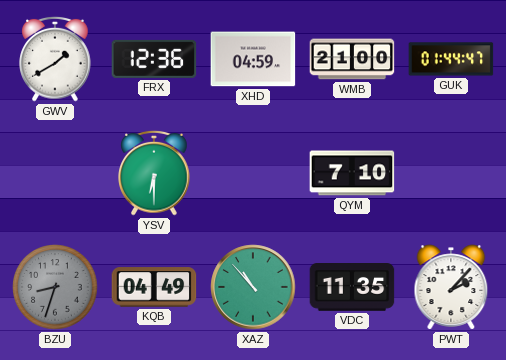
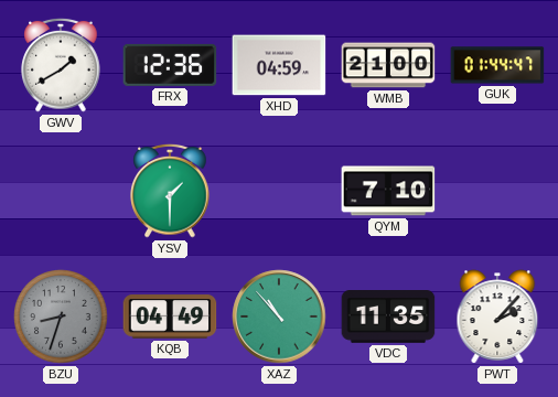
YSV: 6:30 -> 1:30 (170, 191)
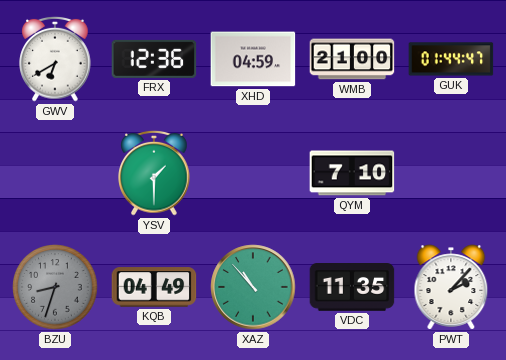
GWV: 1:40 -> 6:40 (55, 59)
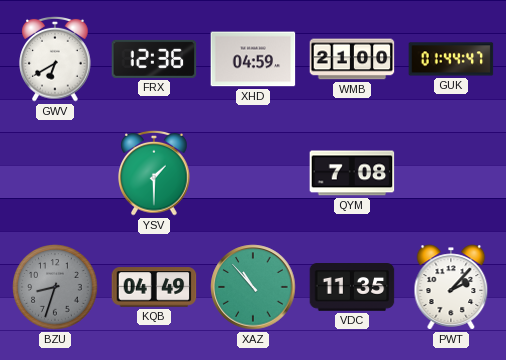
QYM: 7:10 -> 7:08 (352, 173)
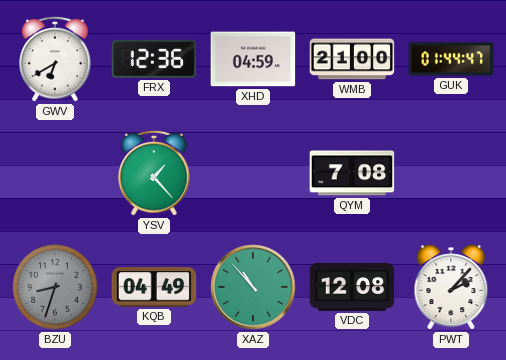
YSV: 1:30 -> 1:23 (154, 173)
VDC: 11:35 -> 12:08 (352, 287)
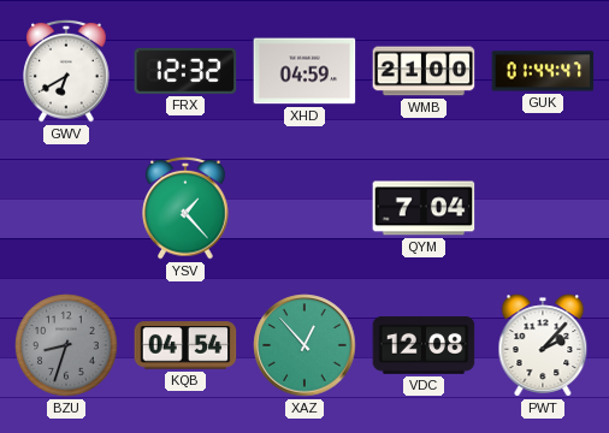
FRX: 12:36 -> 12:32 (185, 71)
QYM: 7:08 -> 7:04 (424, 208)
KQB: 04:49 -> 04:54 (185, 345)
XAZ: 10:53 -> 12:53 (304, 345)
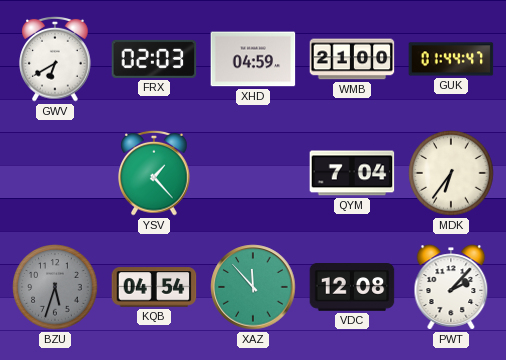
FRX: 12:32 -> 02:03 (154, 59)
MDK: none -> 6:36 (451, 173)
BZU: 8:33 -> 5:33 (55, 287)
XAZ: 12:53 -> 11:53 (253, 287)
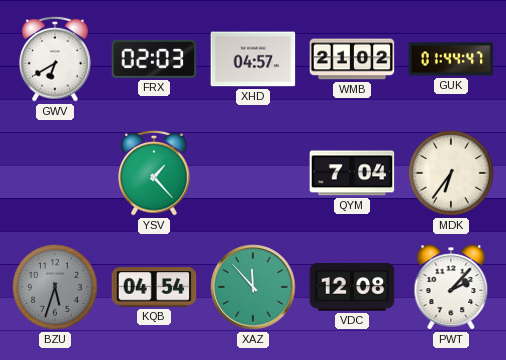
XHD: 04:59 -> 04:57 (253, 59)
WMB: 21:00 -> 21:02 (352, 59)
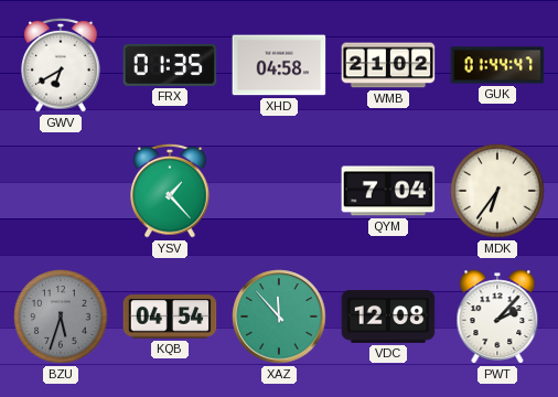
FRX: 02:03 -> 01:35 (170, 65)
XHD: 04:57 -> 04:58 (279, 65)
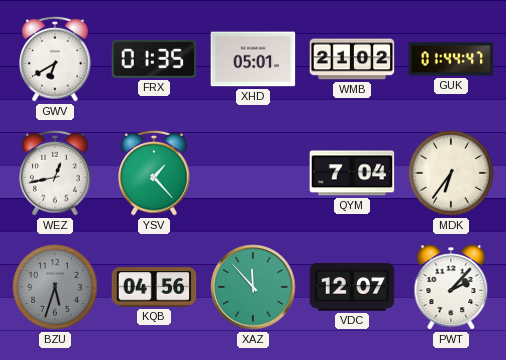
XHD: 04:58 -> 05:01 (253, 59)
WEZ: none -> 12:43 (55, 173)
KQB: 04:54 -> 04:56 (154, 287)
VDC: 12:08 -> 12:07 (352, 287)
